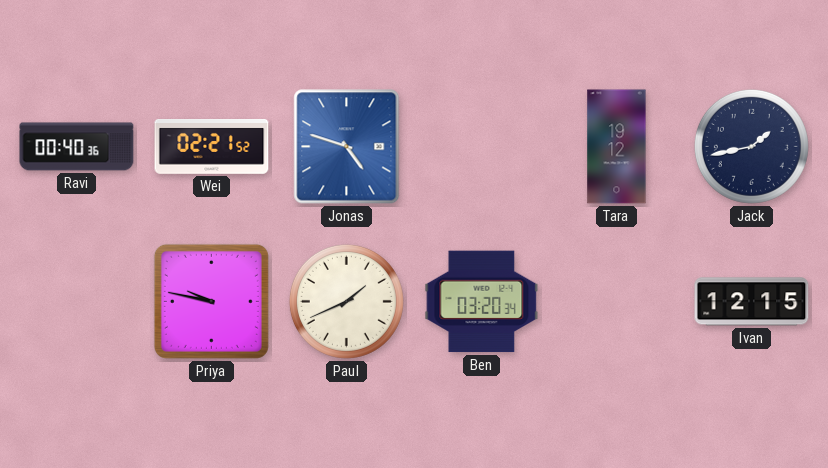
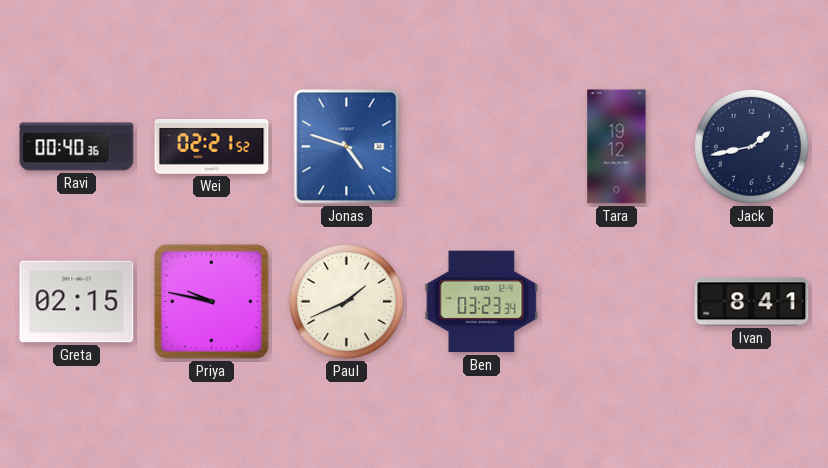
Greta: none -> 02:15 (77, 302)
Ben: 03:20 -> 03:23 (482, 302)
Ivan: 12:15 -> 8:41 (752, 302)
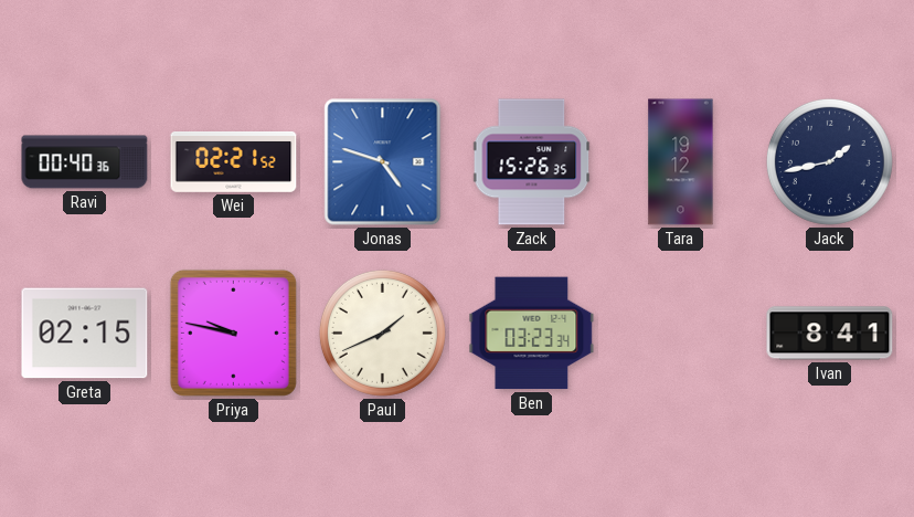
Zack: none -> 15:26 (532, 162)
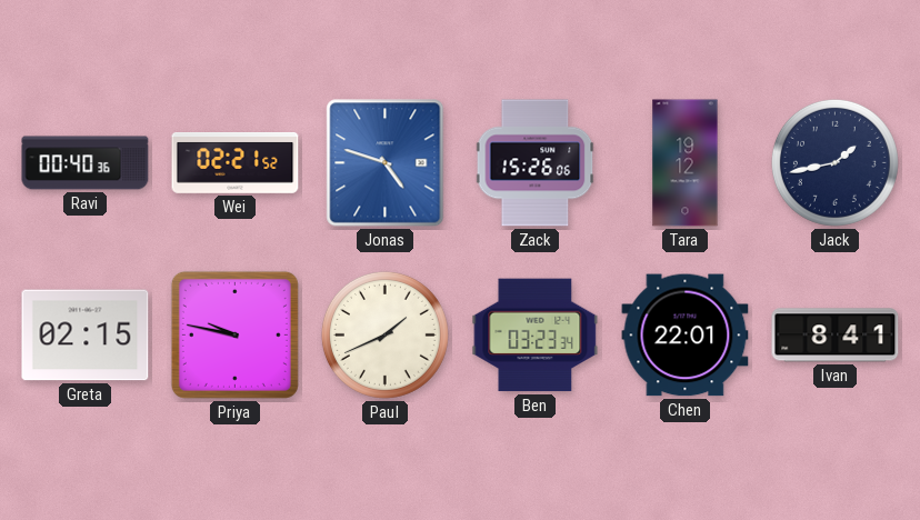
Zack: 15:26:35 -> 15:26:06 (536, 163)
Chen: none -> 22:01 (686, 336)
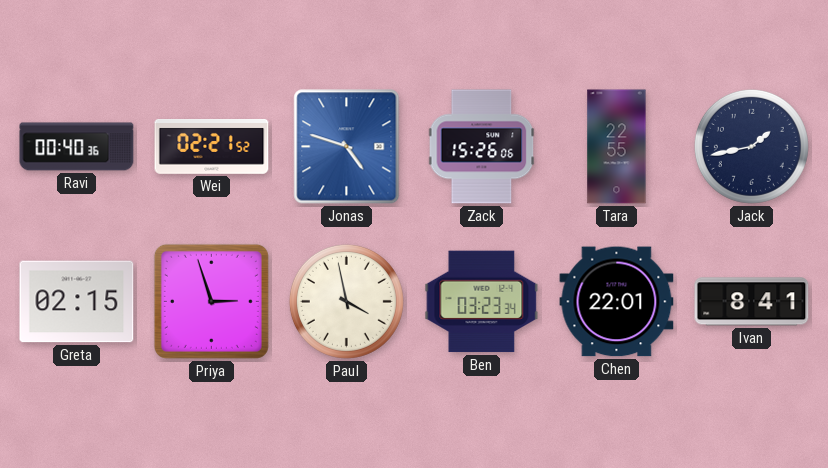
Tara: 19:12 -> 22:55 (617, 147)
Priya: 9:47 -> 2:57 (211, 301)
Paul: 1:41 -> 3:58 (346, 301)
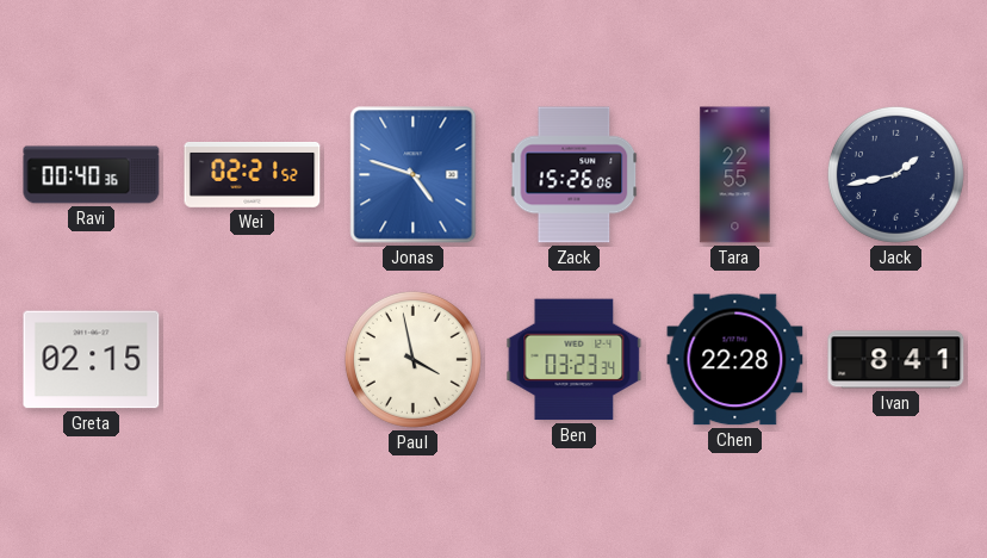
Priya: 2:57 -> none (211, 301)
Chen: 22:01 -> 22:28 (735, 360)
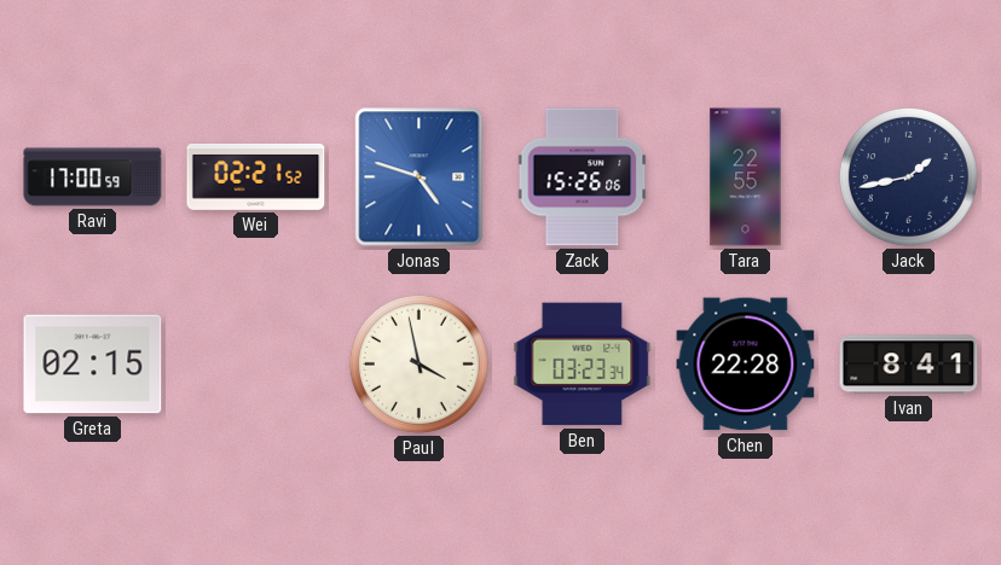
Ravi: 00:40 -> 17:00 (93, 177)
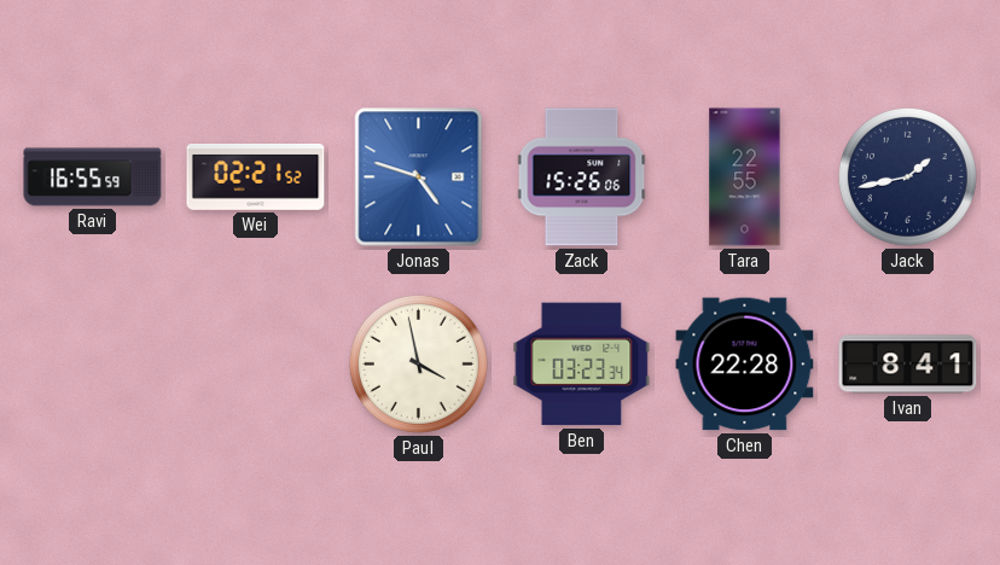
Ravi: 17:00 -> 16:55 (93, 177)
Greta: 02:15 -> none (93, 365)
